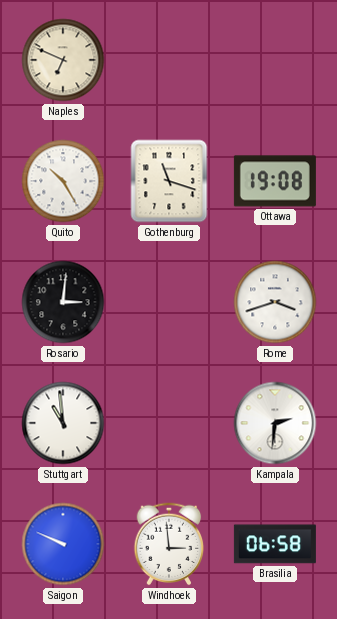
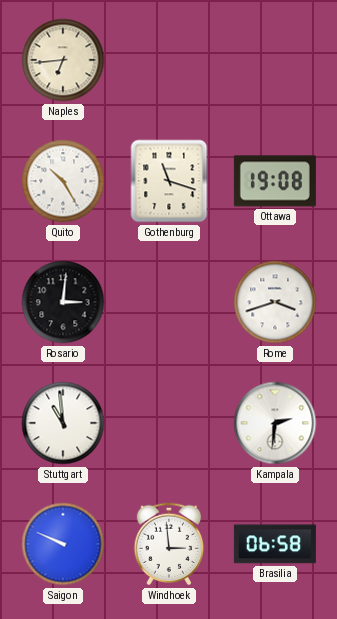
Naples: 6:49 -> 6:44 (63, 60)
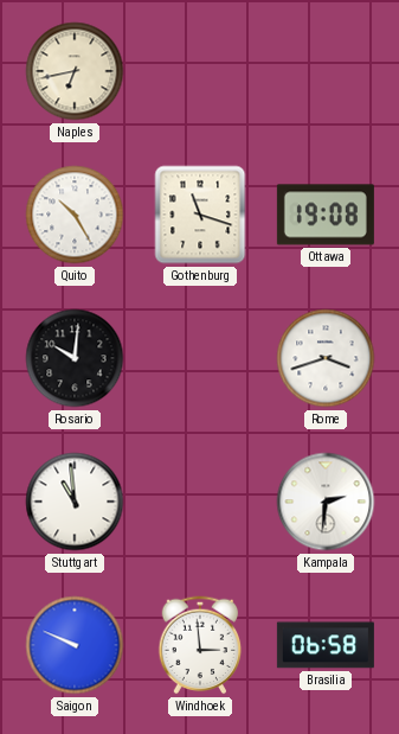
Naples: 6:44 -> 6:43 (75, 71)
Rosario: 3:01 -> 10:01 (75, 358)
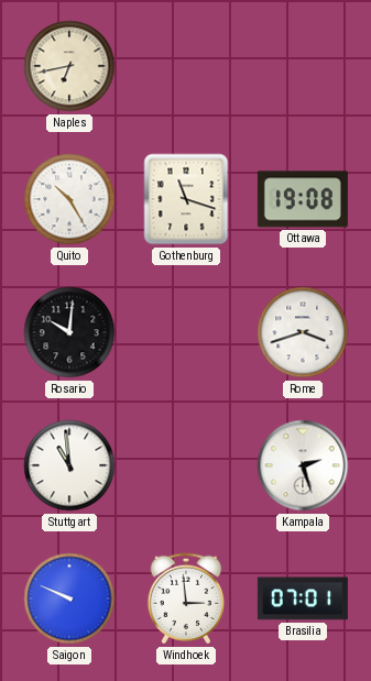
Kampala: 2:31 -> 2:27 (303, 465)
Brasilia: 06:58 -> 07:01 (303, 598)
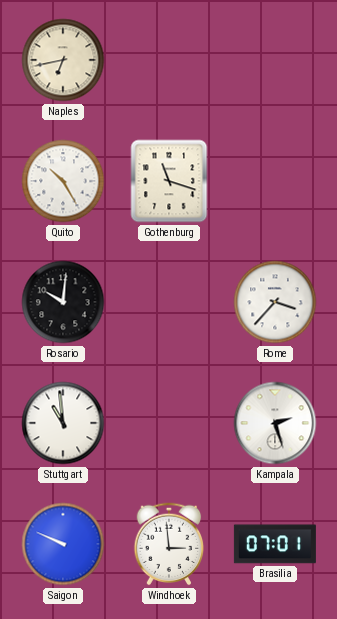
Ottawa: 19:08 -> none (303, 199)
Rome: 3:42 -> 3:37 (275, 302)
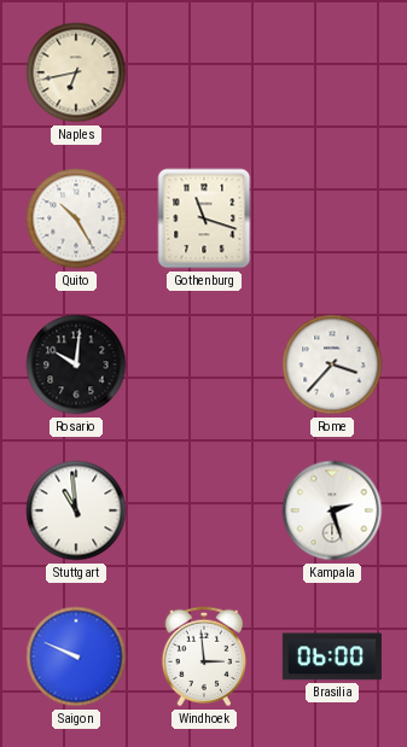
Brasilia: 07:01 -> 06:00 (332, 656)
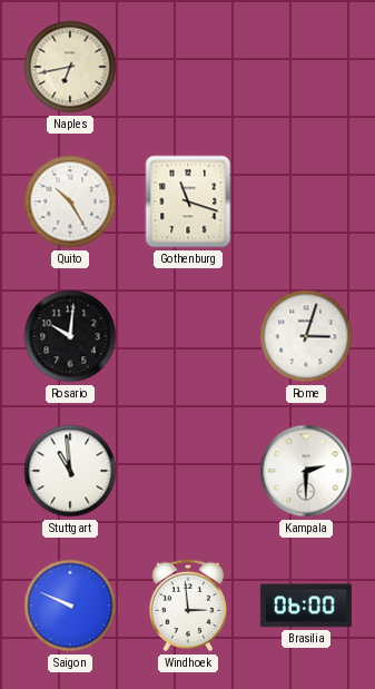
Rome: 3:37 -> 3:03 (306, 336)
Kampala: 2:27 -> 2:30 (306, 471)
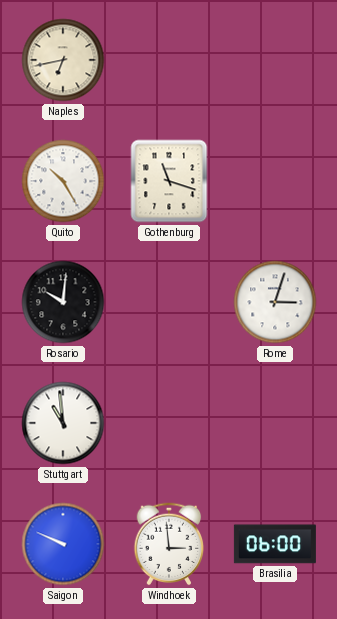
Kampala: 2:30 -> none (306, 471)
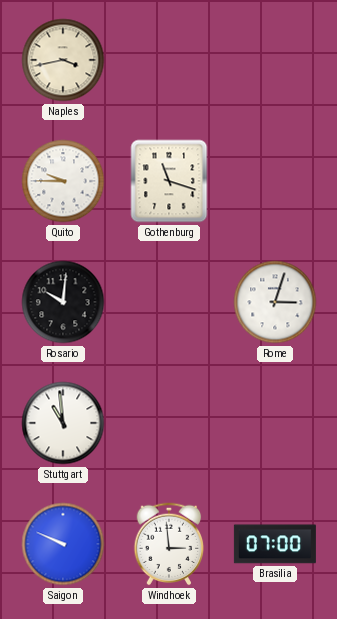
Naples: 6:43 -> 3:43 (63, 60)
Quito: 10:25 -> 9:45 (63, 181)
Brasilia: 06:00 -> 07:00 (275, 544)
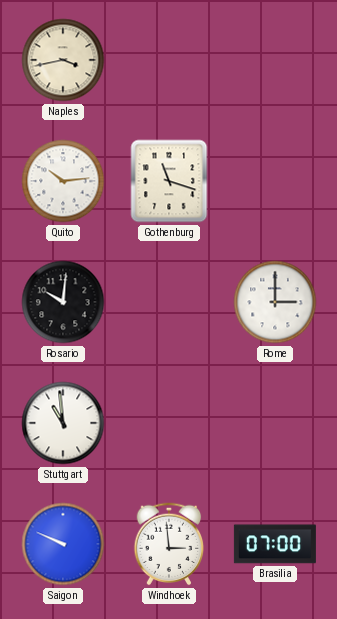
Quito: 9:45 -> 10:14 (63, 181)
Rome: 3:03 -> 3:00 (275, 302)
